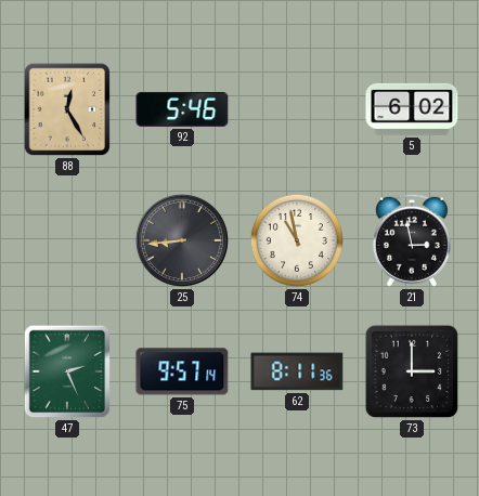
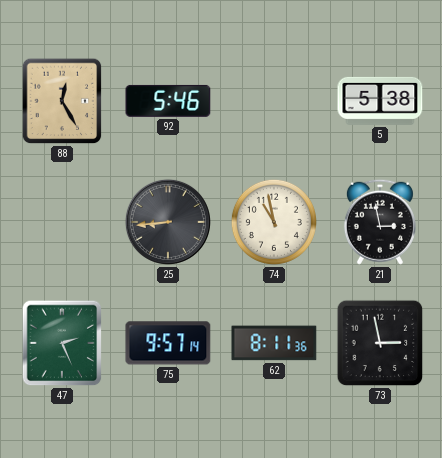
5: 6:02 -> 5:38 (380, 101)
73: 3:00 -> 2:58 (380, 343)
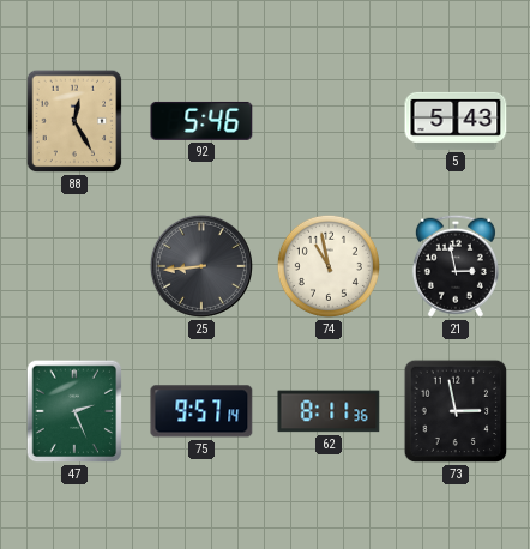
5: 5:38 -> 5:43 (456, 121)
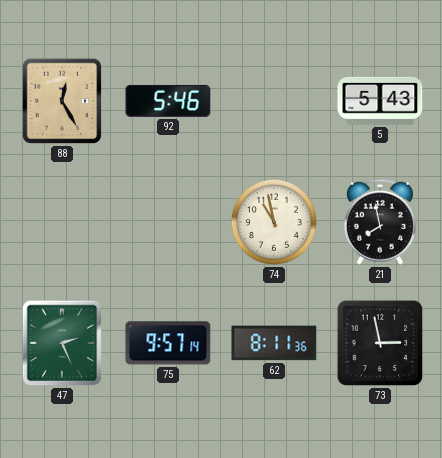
25: 8:44 -> none (201, 266)
21: 2:58 -> 7:58 (380, 222)
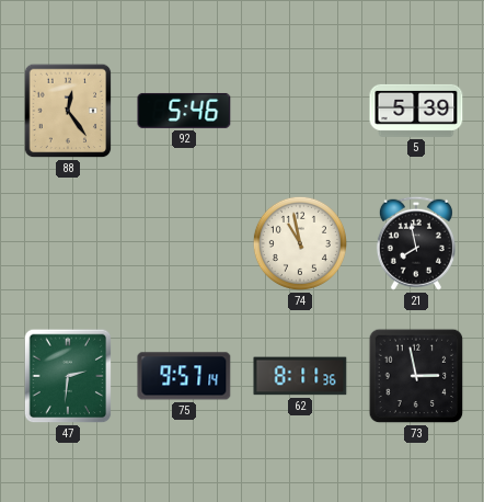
88: 12:25 -> 12:24 (68, 111)
5: 5:43 -> 5:39 (416, 111)
47: 2:26 -> 2:31 (68, 376)
